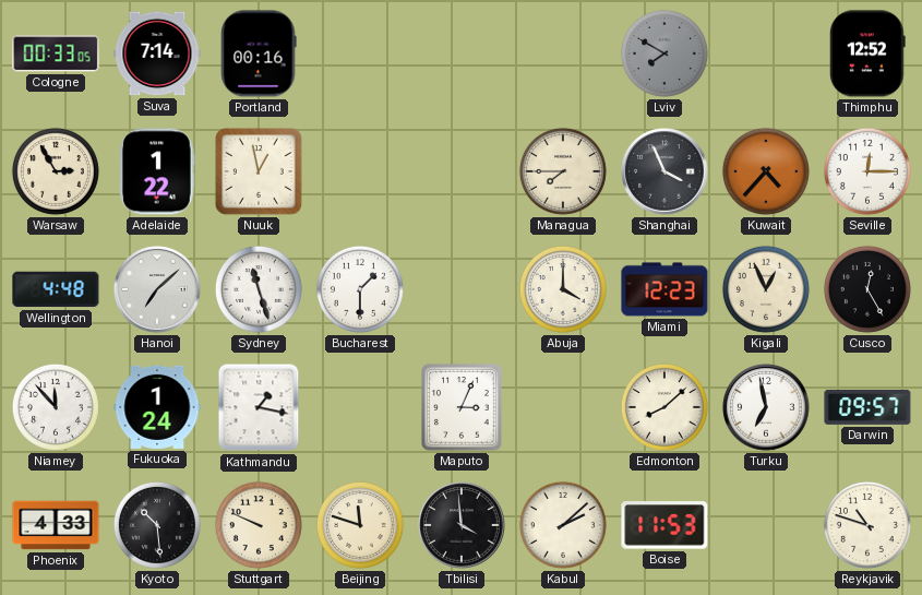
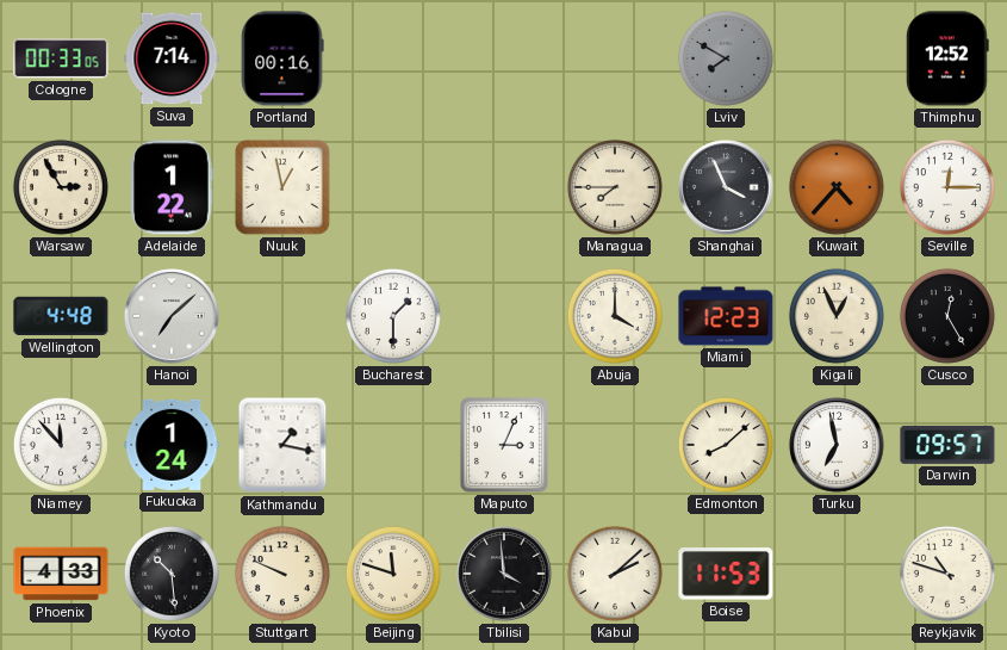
Sydney: 11:27 -> none (259, 289)
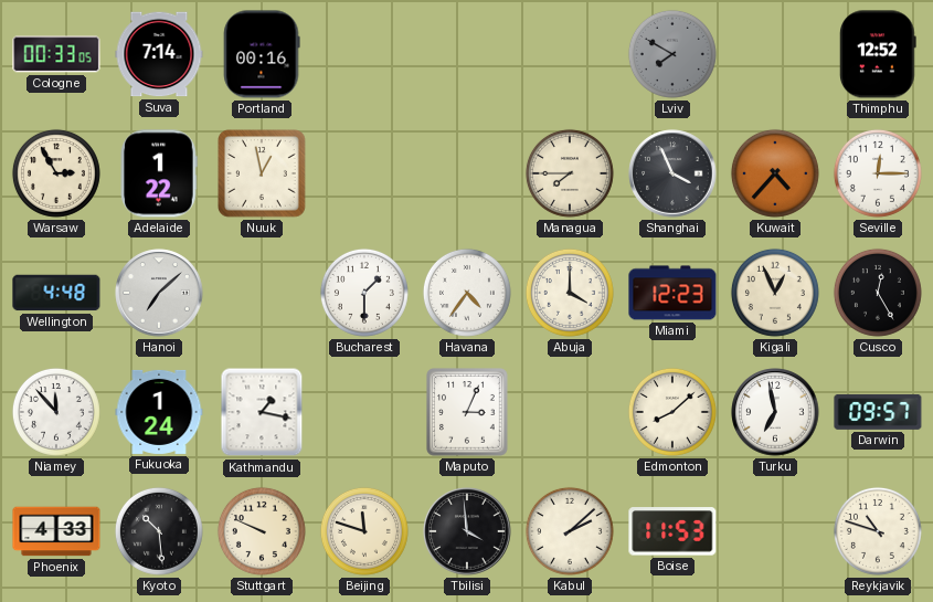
Havana: none -> 4:36 (467, 293)
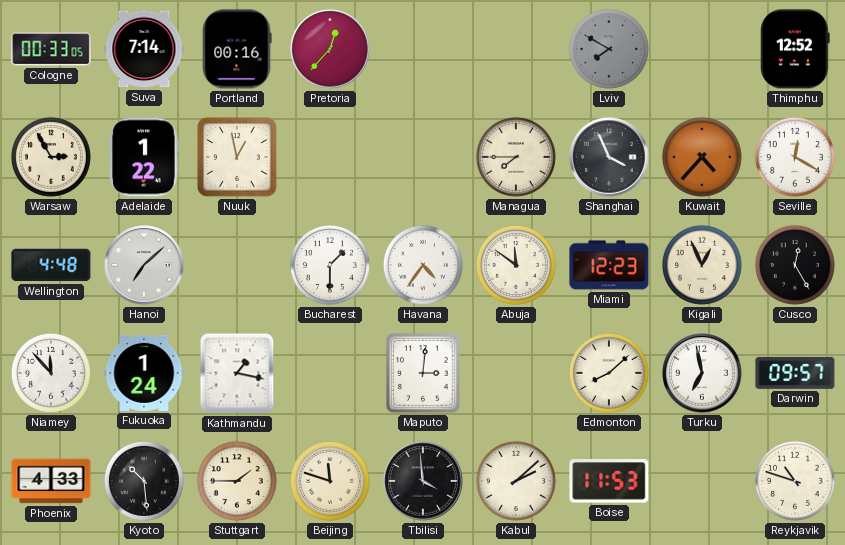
Pretoria: none -> 12:37 (330, 49)
Seville: 12:15 -> 12:20 (795, 157)
Abuja: 4:00 -> 11:51 (516, 265)
Maputo: 3:04 -> 3:01 (424, 373)
Stuttgart: 9:49 -> 1:45 (237, 481)
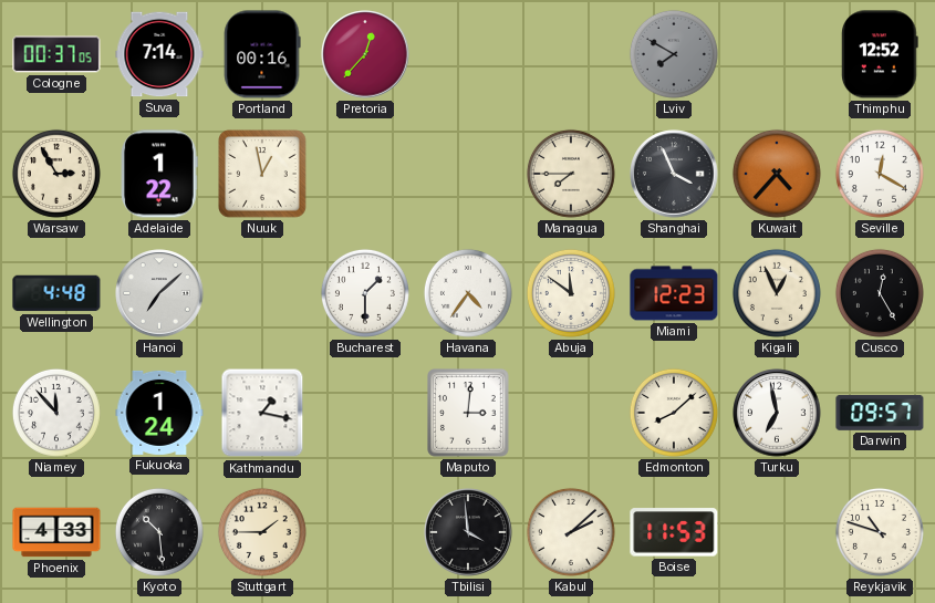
Cologne: 00:33 -> 00:37 (56, 54)
Beijing: 11:48 -> none (330, 481)
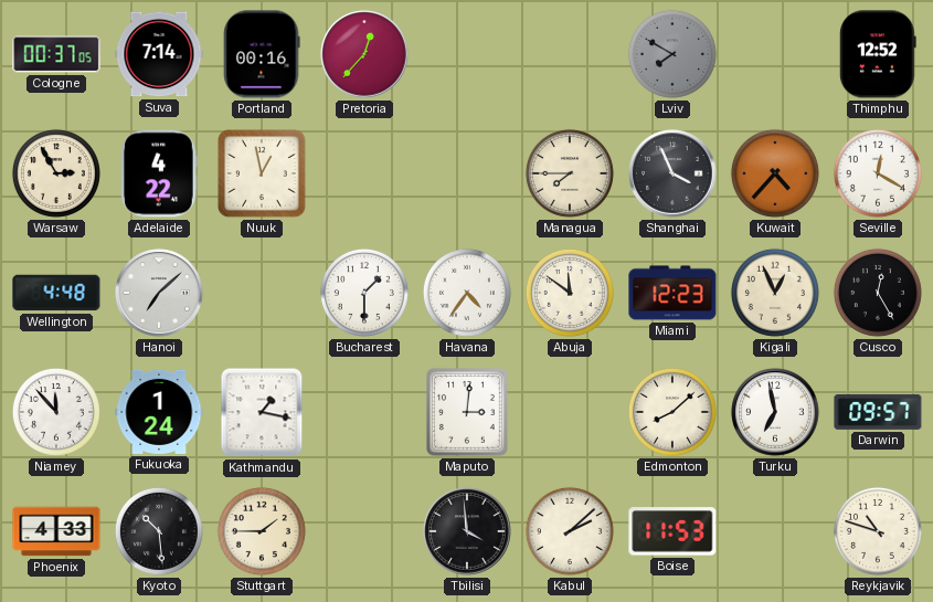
Adelaide: 1:22 -> 4:22 (159, 173)
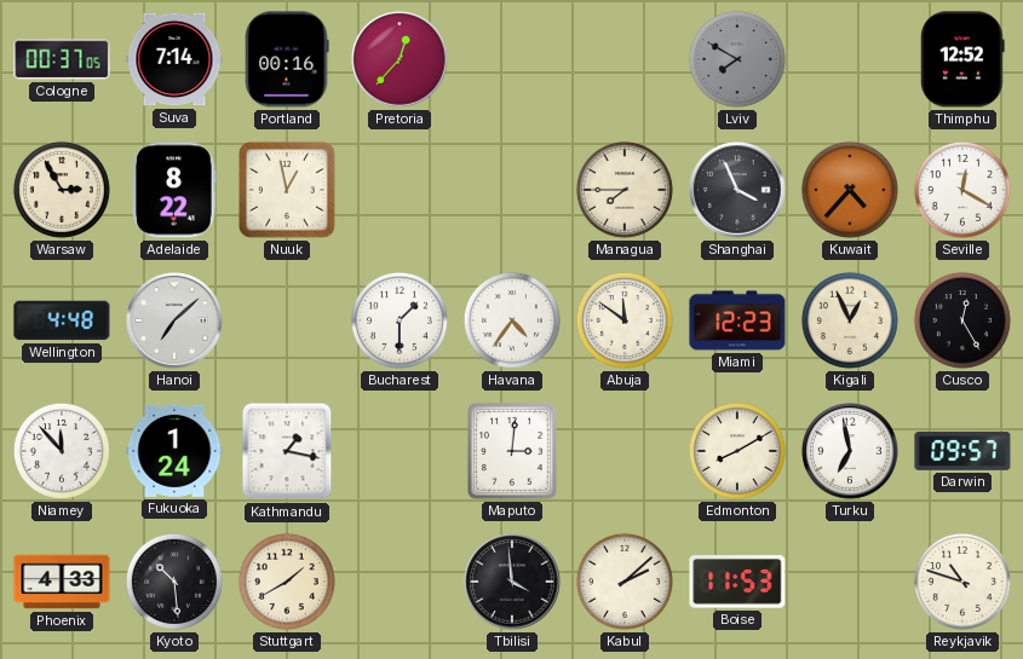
Adelaide: 4:22 -> 8:22 (174, 190)
Edmonton: 8:08 -> 8:10 (737, 451)
Stuttgart: 1:45 -> 1:40 (287, 582)
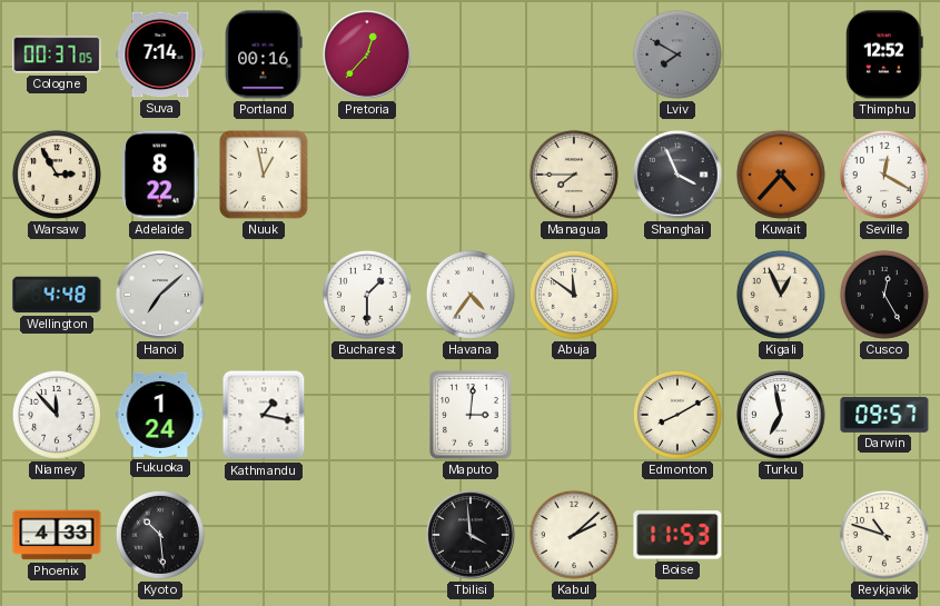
Miami: 12:23 -> none (737, 320)
Stuttgart: 1:40 -> none (287, 582)
